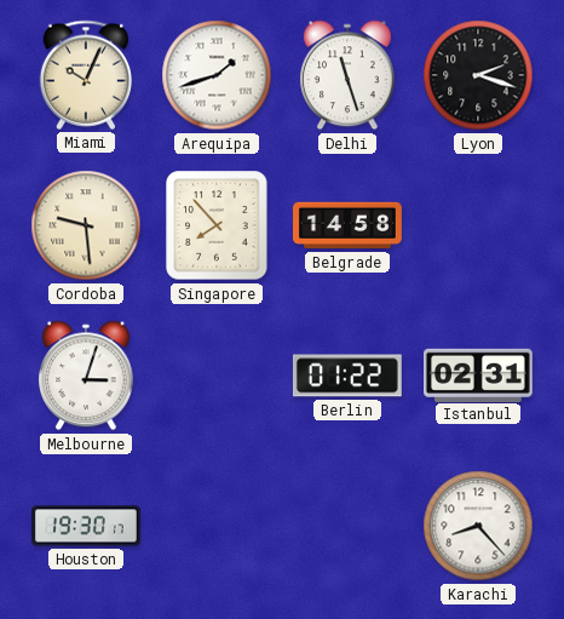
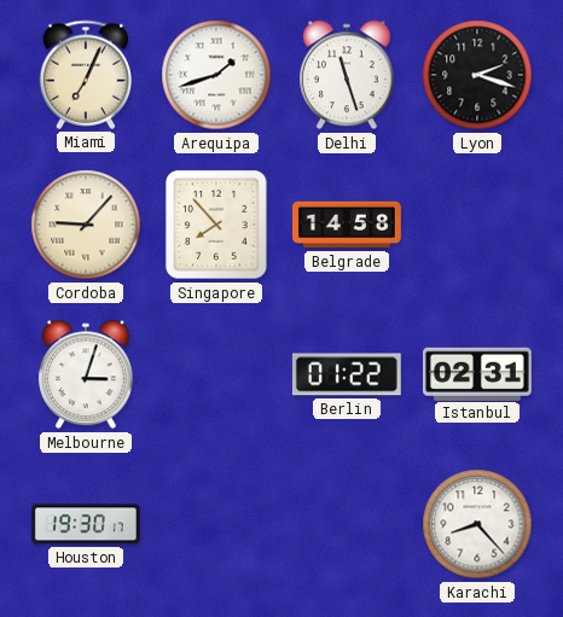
Miami: 10:04 -> 7:04 (86, 75)
Cordoba: 9:29 -> 9:07 (86, 225)
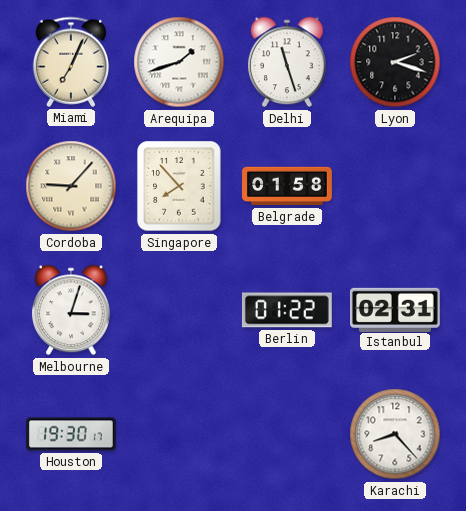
Belgrade: 14:58 -> 01:58 (288, 186)
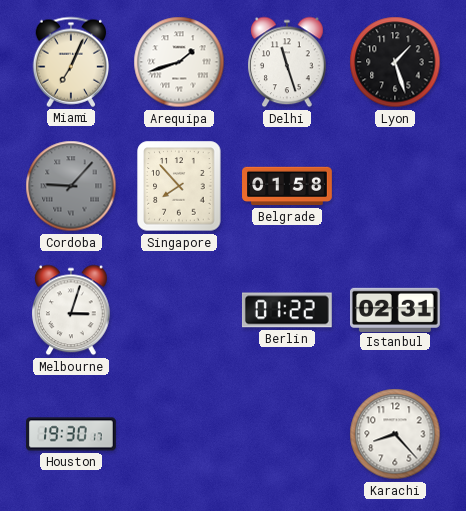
Lyon: 2:18 -> 1:27 (395, 62)
Cordoba dial: cream -> grey (71, 186)
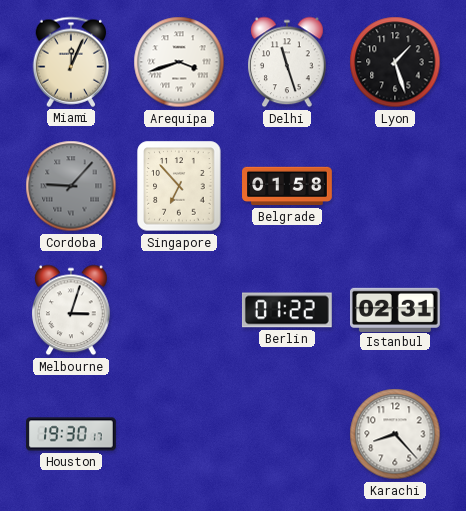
Miami: 7:04 -> 12:04 (71, 62)
Arequipa: 1:42 -> 3:42 (179, 62)
Singapore: 7:53 -> 6:53 (179, 186)
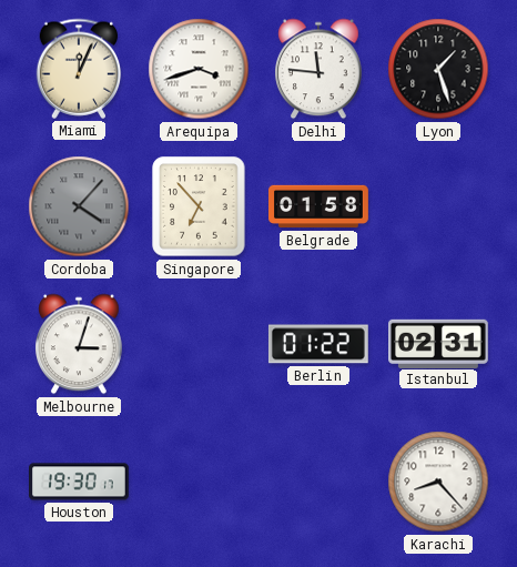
Delhi: 11:27 -> 11:46 (320, 69)
Cordoba: 9:07 -> 4:07 (79, 206)
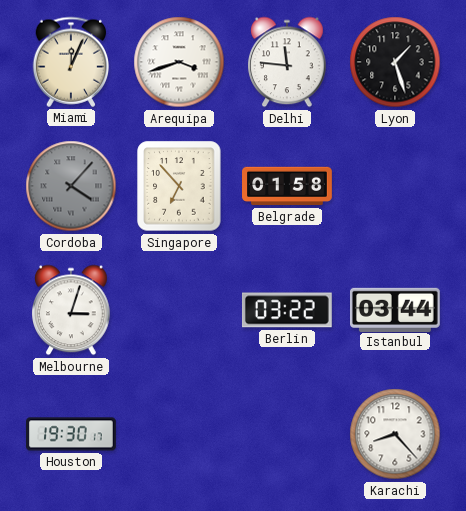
Berlin: 01:22 -> 03:22 (287, 310)
Istanbul: 02:31 -> 03:44 (396, 309)
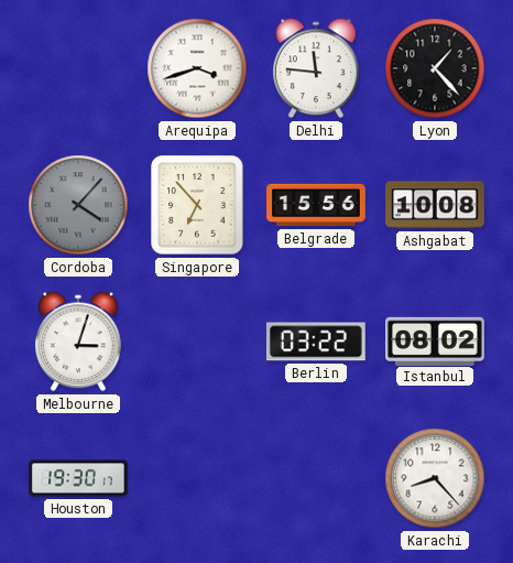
Miami: 12:04 -> none (71, 62)
Lyon: 1:27 -> 1:23 (435, 68)
Belgrade: 01:58 -> 15:56 (317, 205)
Ashgabat: none -> 10:08 (436, 205)
Istanbul: 03:44 -> 08:02 (436, 340)
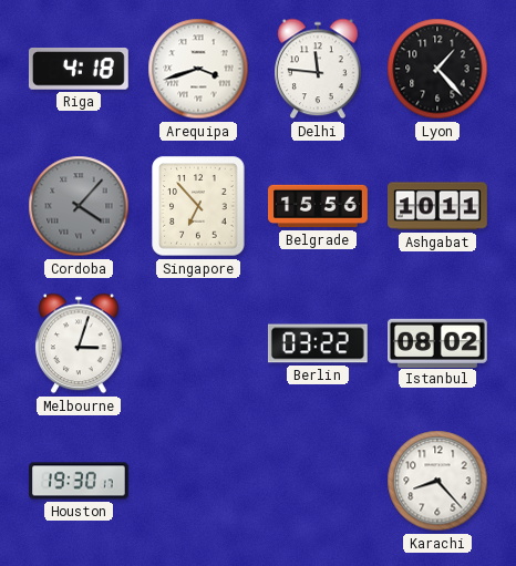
Riga: none -> 4:18 (79, 69)
Ashgabat: 10:08 -> 10:11 (438, 206)
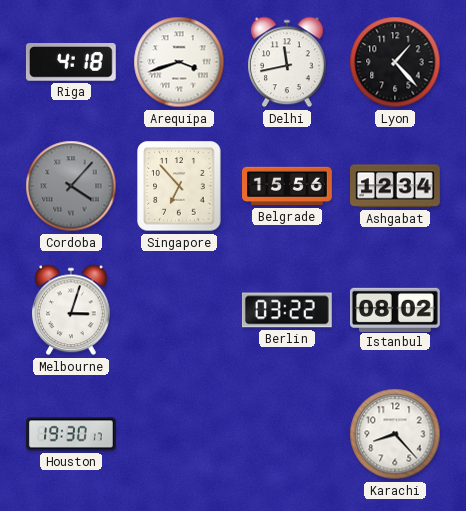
Delhi: 11:46 -> 11:43 (288, 62)
Ashgabat: 10:11 -> 12:34 (396, 186)
